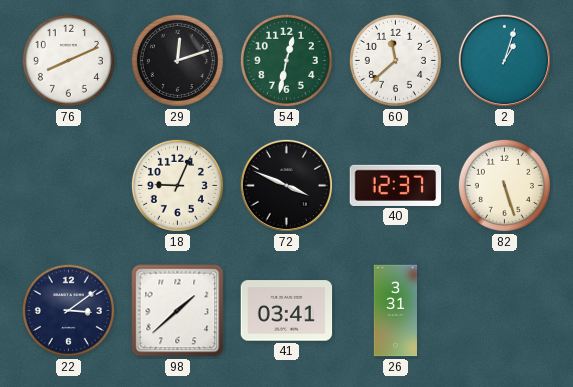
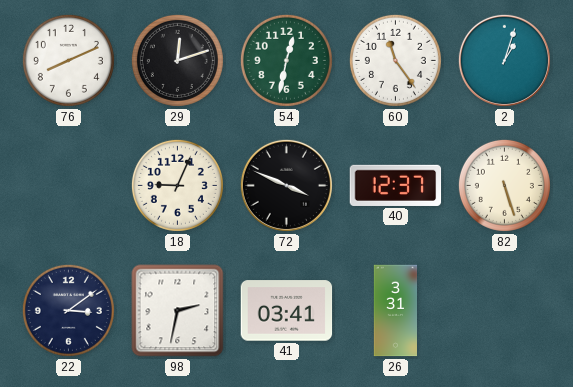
60: 11:38 -> 11:24 (395, 60)
98: 1:38 -> 2:32 (178, 311)
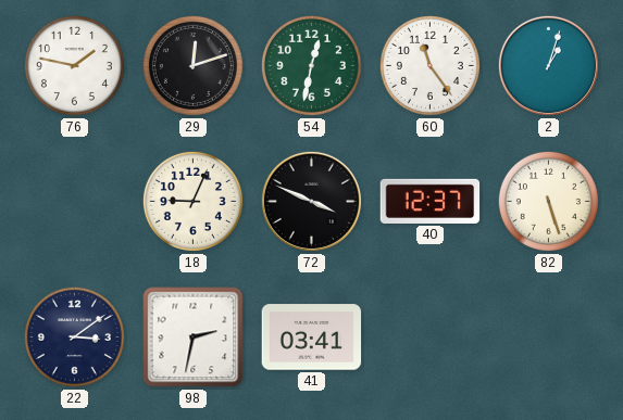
76: 8:11 -> 1:47 (74, 65)
26: 3:31 -> none (395, 311)
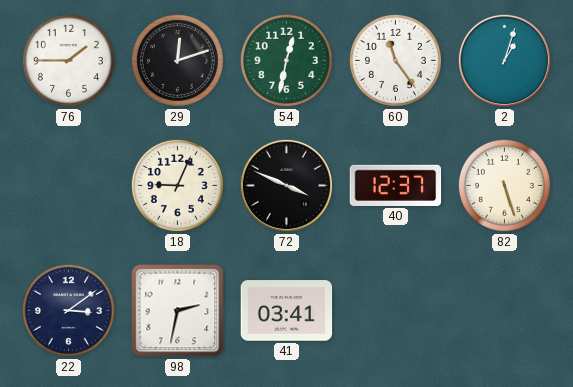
76: 1:47 -> 1:45 (68, 60)
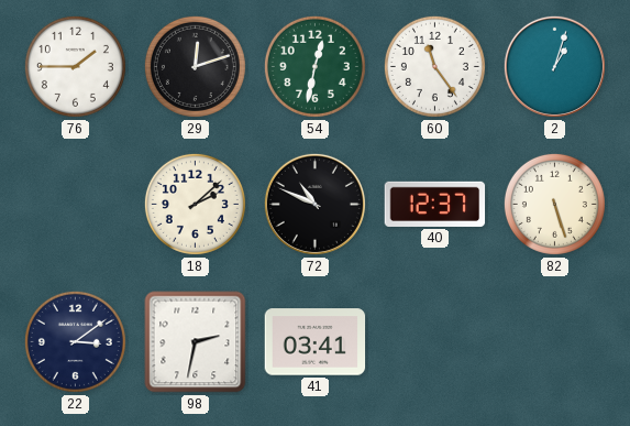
18: 9:04 -> 2:08 (195, 204)
72: 3:49 -> 10:49 (314, 204)
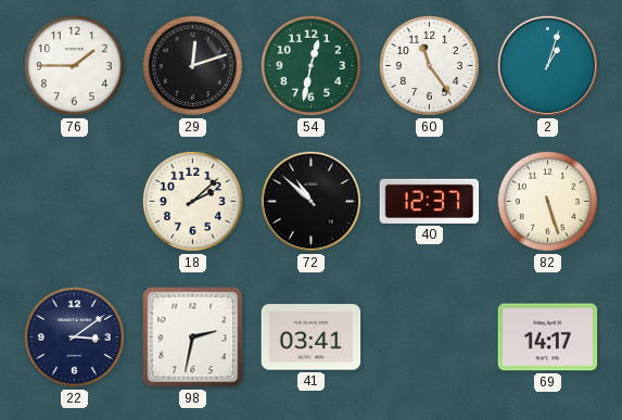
72: 10:49 -> 10:52 (310, 201)
69: none -> 14:17 (548, 338)
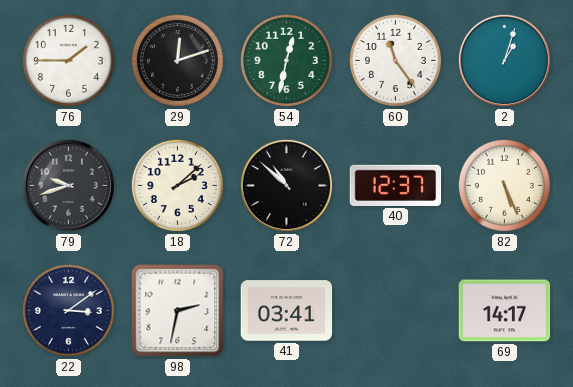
79: none -> 9:42 (68, 185)
82: 5:27 -> 5:26 (504, 185)
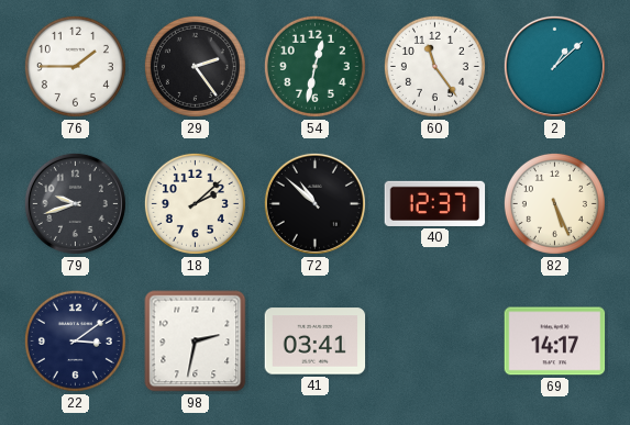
29: 12:12 -> 2:24 (195, 66)
2: 1:03 -> 1:08 (554, 66)
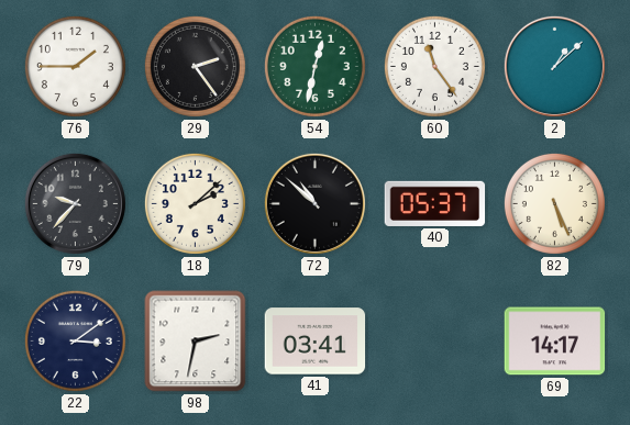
79: 9:42 -> 9:37 (75, 203)
40: 12:37 -> 05:37 (435, 203)
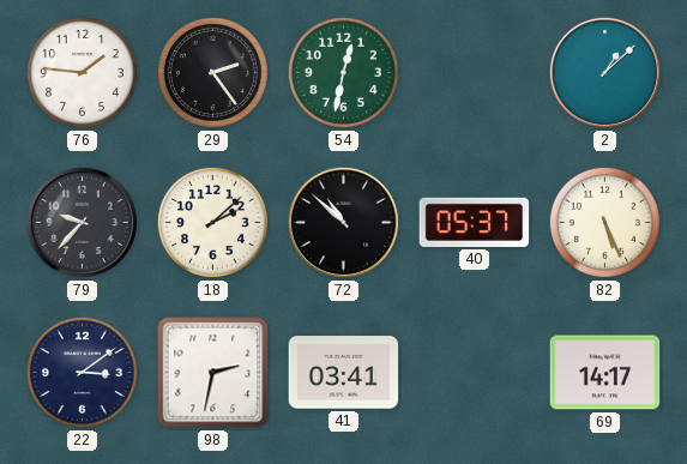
76: 1:45 -> 1:46 (82, 72)
60: 11:24 -> none (434, 66)
